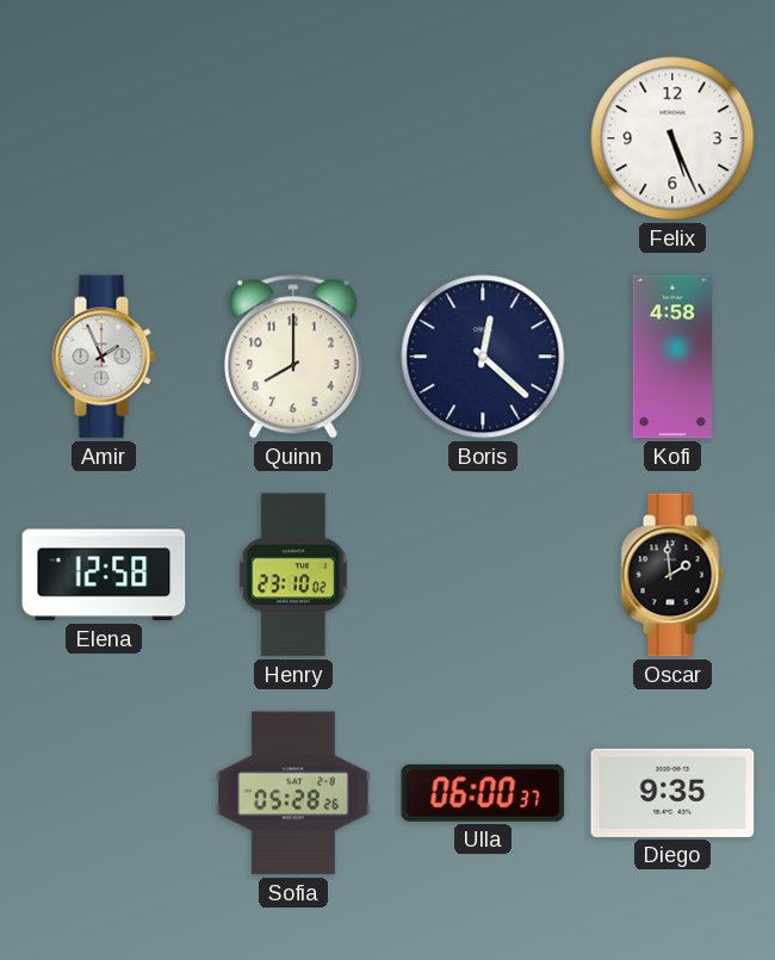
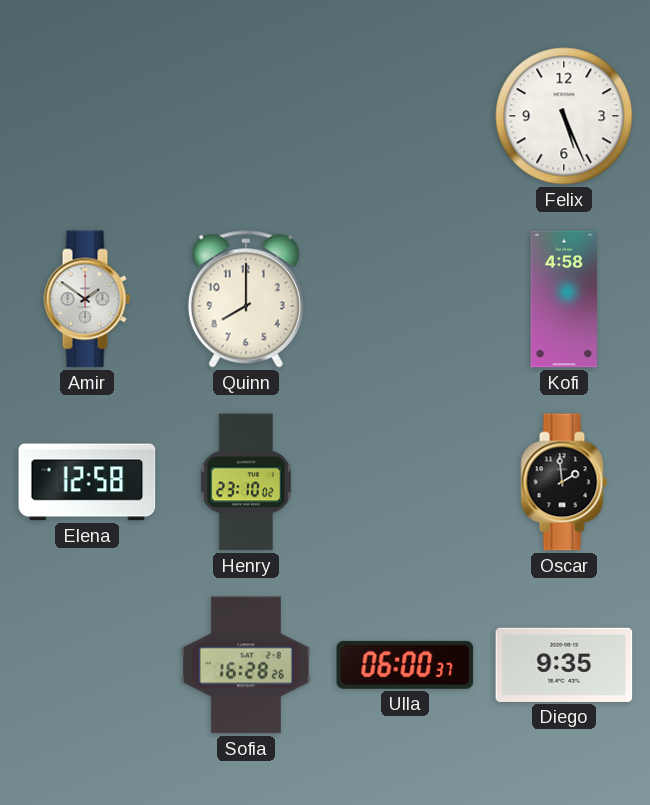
Amir: 1:56 -> 1:51 (87, 299)
Boris: 12:22 -> none (483, 357)
Sofia: 05:28 -> 16:28 (246, 665)
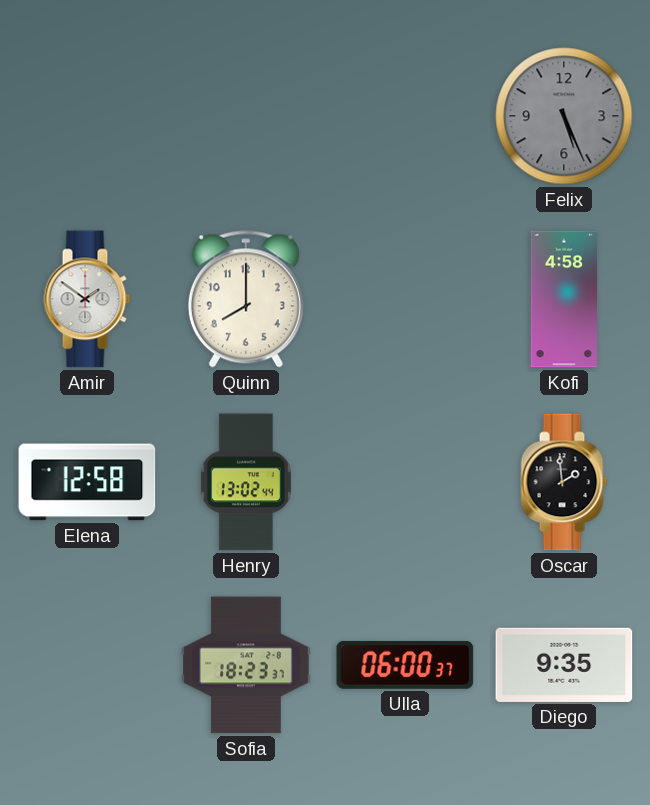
Felix dial: white -> grey (564, 116)
Henry: 23:10 -> 13:02 (246, 482)
Sofia: 16:28 -> 18:23 (246, 665)
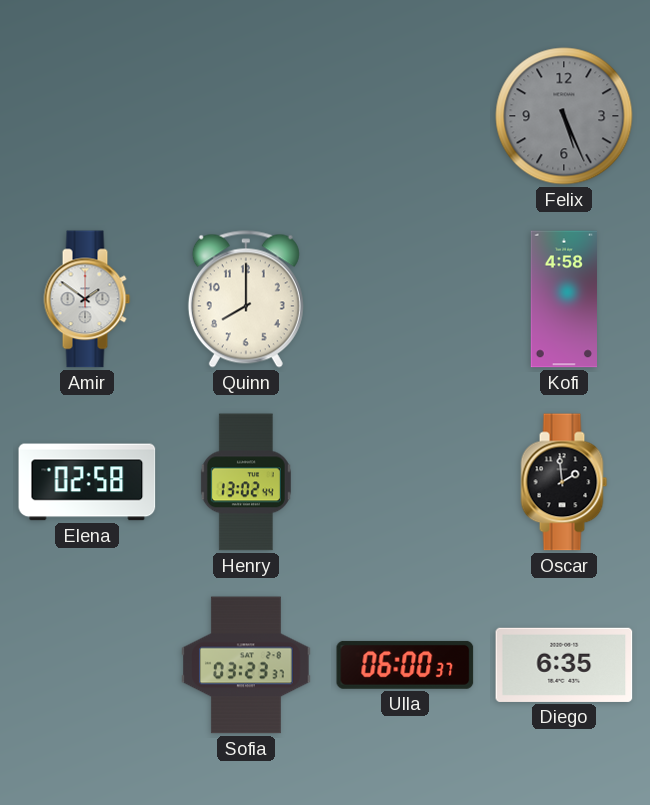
Elena: 12:58 -> 02:58 (87, 482)
Sofia: 18:23 -> 03:23 (246, 665)
Diego: 9:35 -> 6:35 (564, 665)
